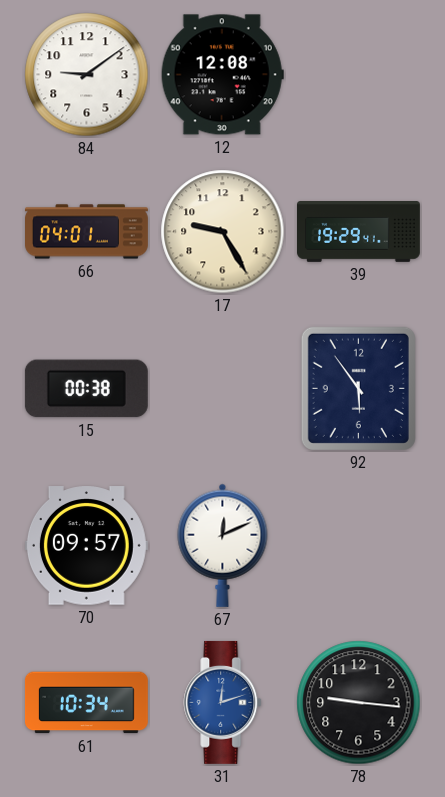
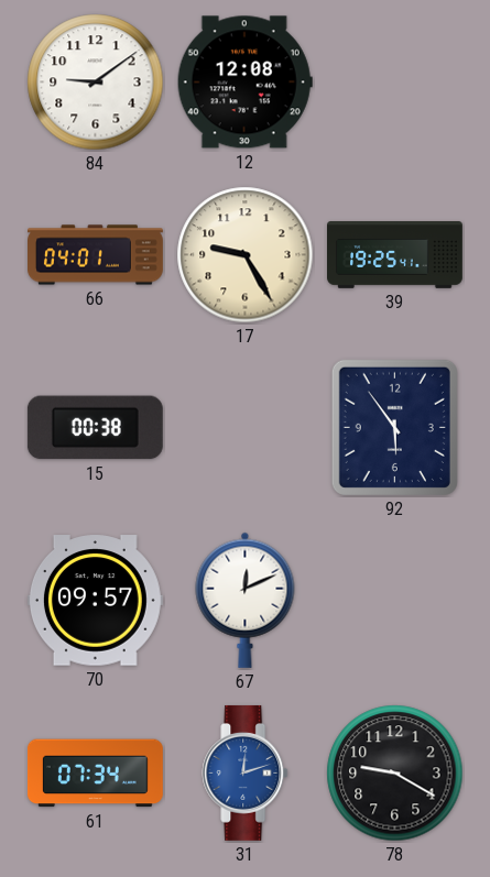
39: 19:29 -> 19:25 (395, 255)
61: 10:34 -> 07:34 (95, 774)
78: 9:16 -> 9:20 (395, 774)
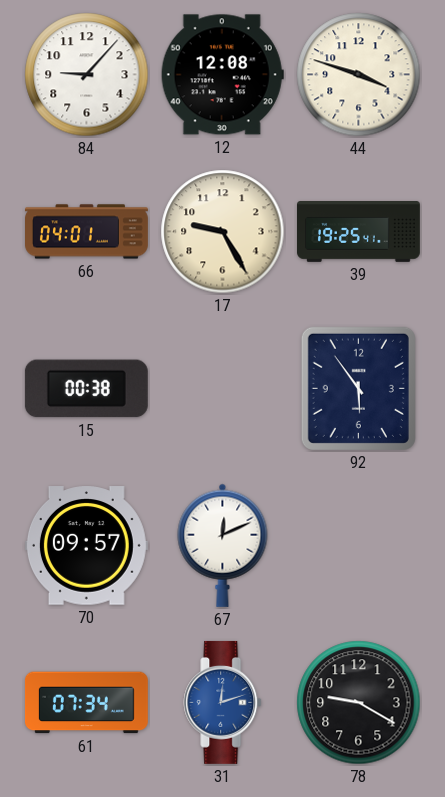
84: 9:09 -> 9:07 (87, 75)
44: none -> 3:48 (359, 75)
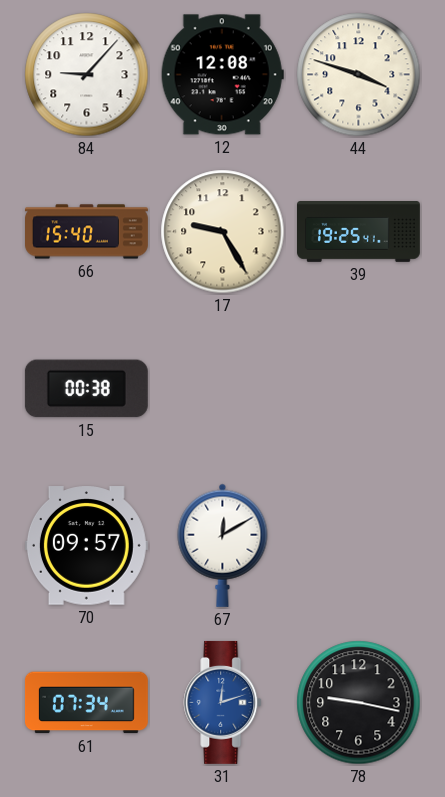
66: 04:01 -> 15:40 (87, 232)
92: 5:54 -> none (358, 388)
67: 12:11 -> 12:10 (223, 545)
78: 9:20 -> 9:17 (359, 703)
